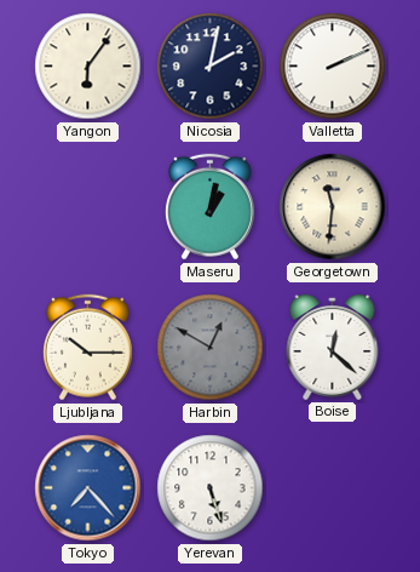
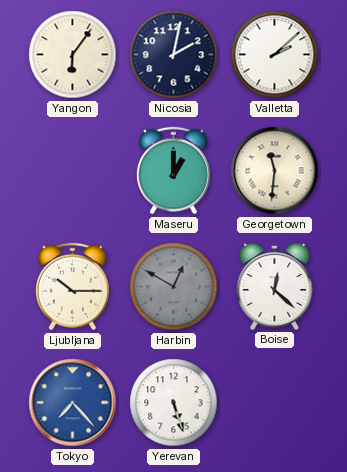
Valletta: 2:11 -> 2:08 (275, 55)
Maseru: 1:02 -> 1:00 (173, 171)
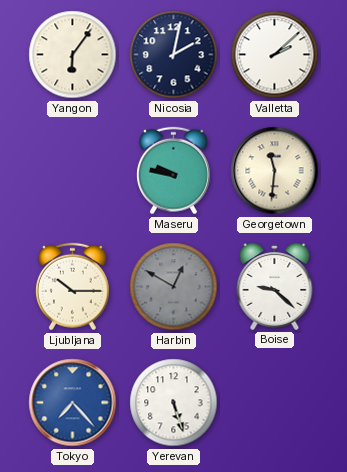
Maseru: 1:00 -> 9:47 (173, 171)
Boise: 12:22 -> 9:22 (275, 286)
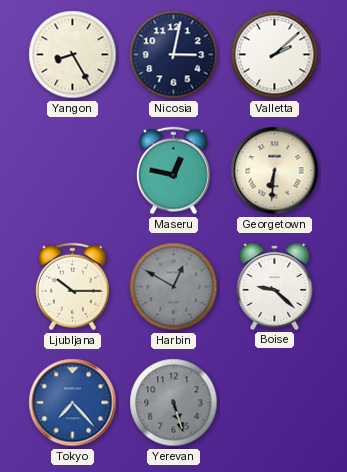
Yangon: 6:06 -> 8:25 (73, 55)
Nicosia: 2:02 -> 3:02 (174, 55)
Maseru: 9:47 -> 12:47 (173, 171)
Georgetown: 11:31 -> 6:31 (275, 171)
Yerevan dial: white -> grey (174, 403)
